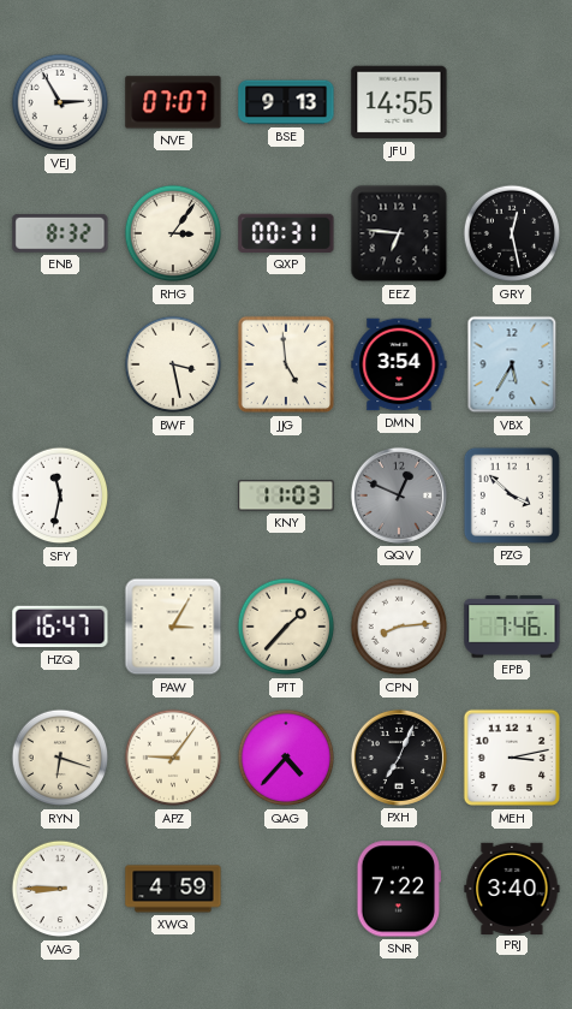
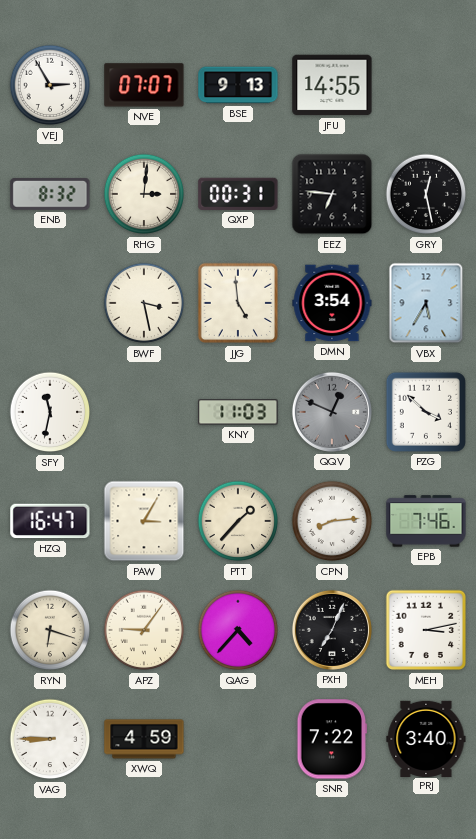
RHG: 3:06 -> 3:01 (144, 194)
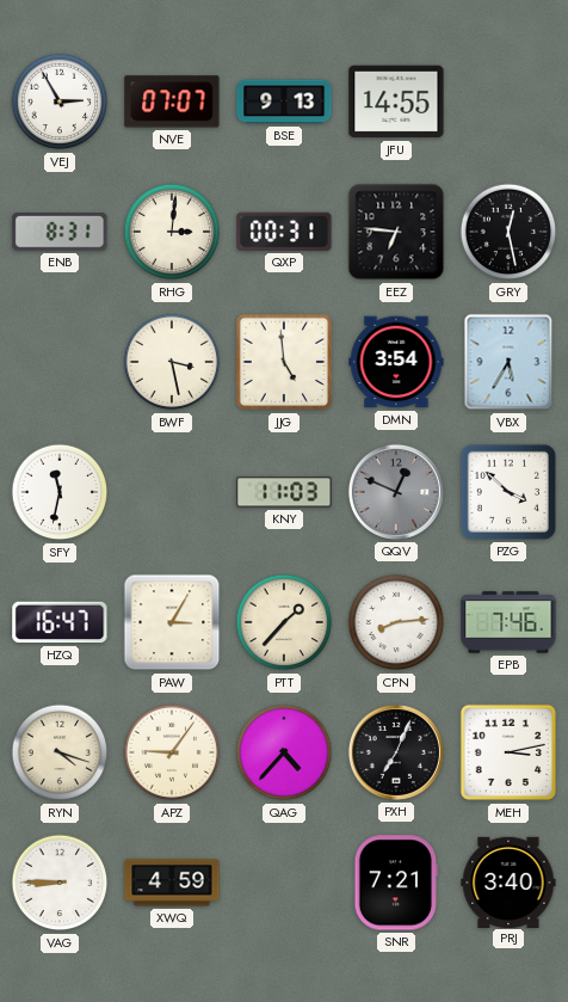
ENB: 8:32 -> 8:31 (60, 233)
RYN: 6:18 -> 4:18 (60, 752)
SNR: 7:22 -> 7:21 (396, 883)
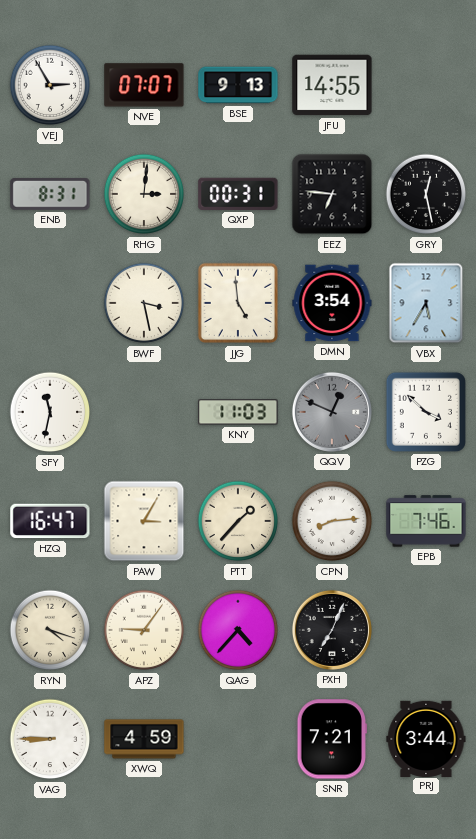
MEH: 3:13 -> none (508, 752)
PRJ: 3:40 -> 3:44 (426, 738)
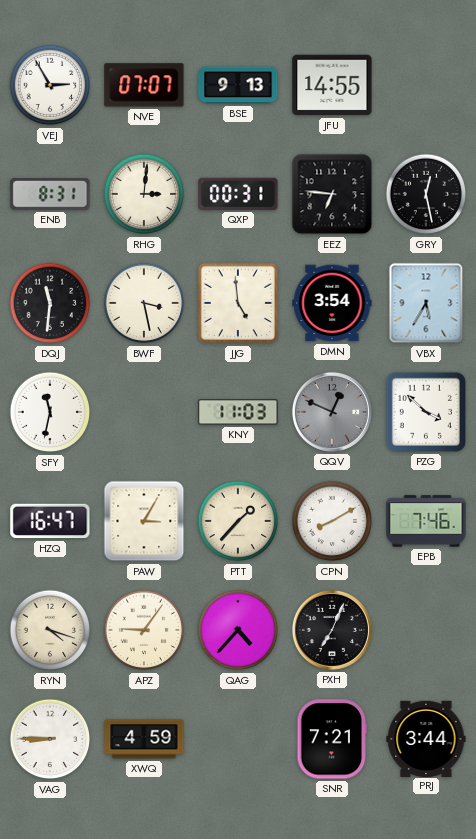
DQJ: none -> 11:31 (50, 303)
CPN: 8:14 -> 8:10 (332, 521)
